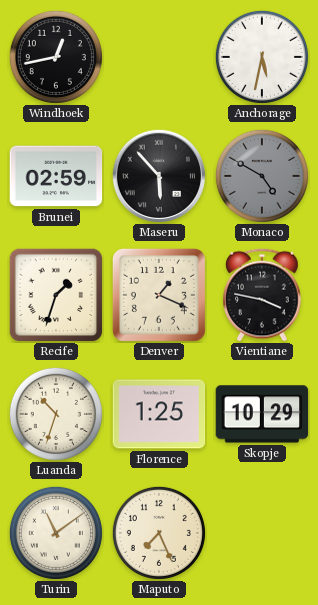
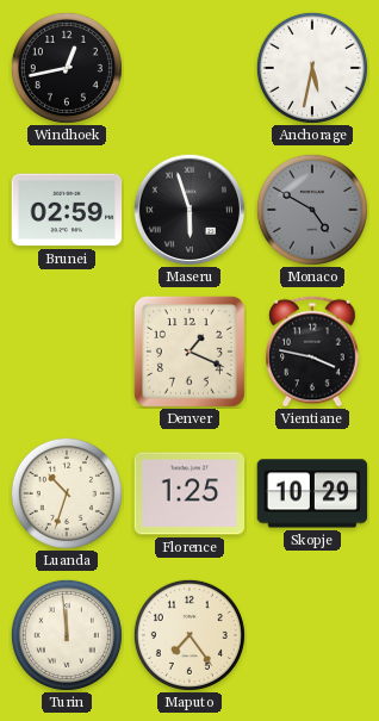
Maseru: 5:53 -> 5:57 (189, 210)
Recife: 1:33 -> none (56, 295)
Turin: 11:09 -> 11:59 (67, 635)
Maputo: 7:26 -> 7:24 (189, 635)
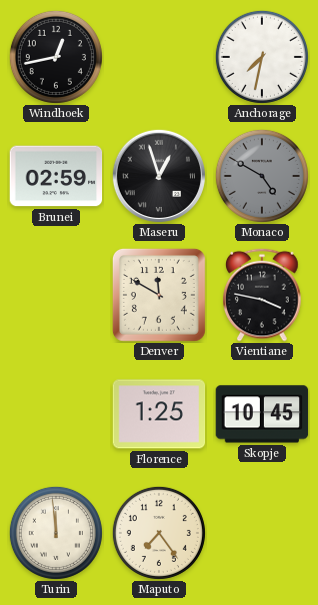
Anchorage: 5:32 -> 7:32 (262, 57)
Maseru: 5:57 -> 12:57 (159, 176)
Denver: 1:19 -> 11:50 (159, 295)
Luanda: 10:33 -> none (67, 493)
Skopje: 10:29 -> 10:45 (262, 414)
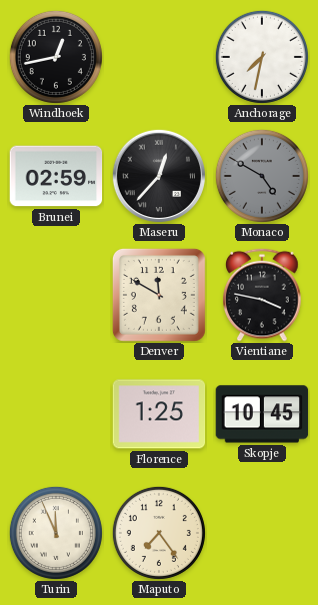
Maseru: 12:57 -> 12:37 (159, 176)
Turin: 11:59 -> 11:56 (56, 533)
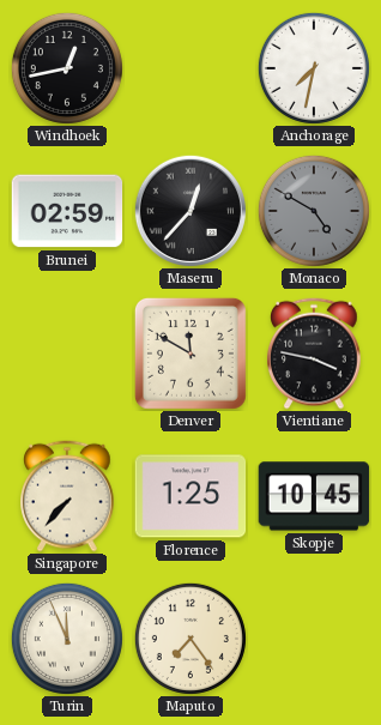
Singapore: none -> 7:37 (67, 496)
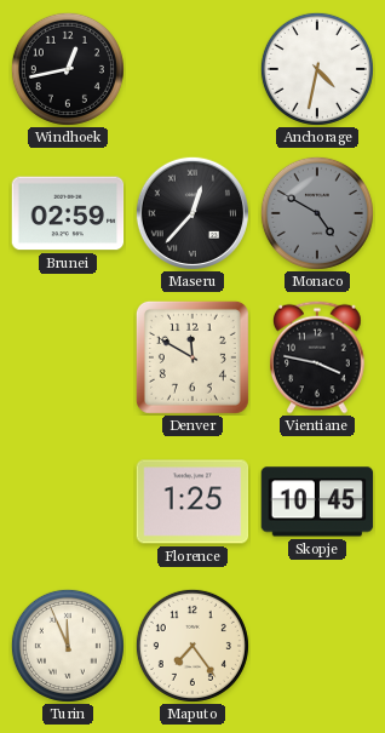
Anchorage: 7:32 -> 4:32 (317, 69)
Singapore: 7:37 -> none (67, 496)
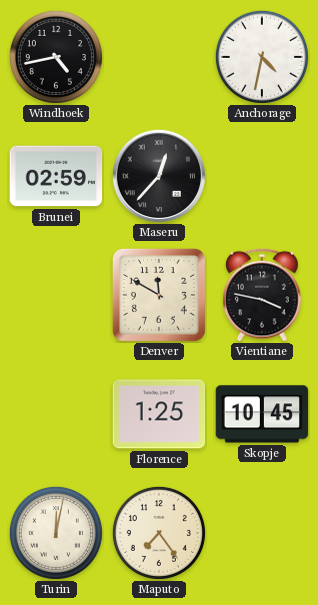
Windhoek: 12:43 -> 4:43 (56, 57)
Monaco: 4:50 -> none (317, 213)
Turin: 11:56 -> 12:02 (56, 533)
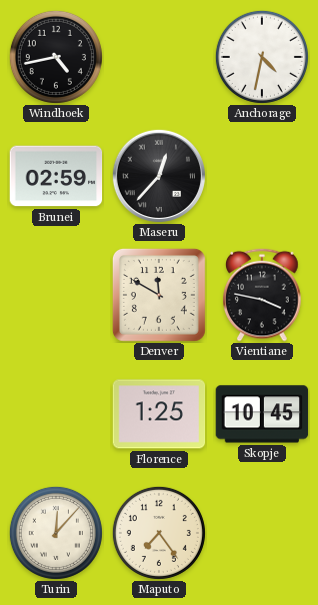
Turin: 12:02 -> 12:07 (56, 533)
